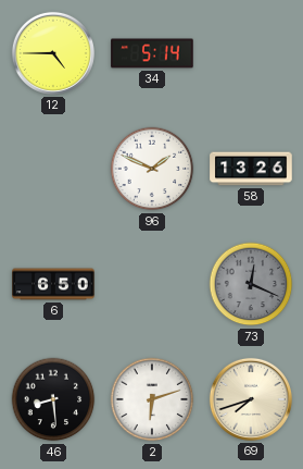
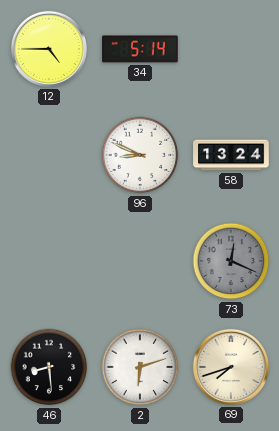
96: 1:49 -> 8:49 (140, 155)
58: 13:26 -> 13:24 (231, 155)
6: 6:50 -> none (53, 284)
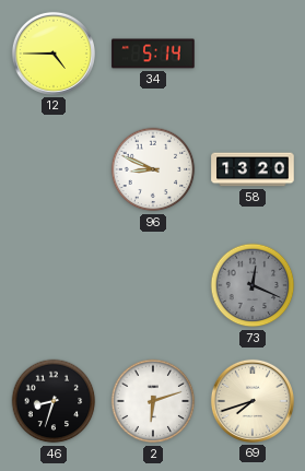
58: 13:24 -> 13:20 (253, 169)
46: 8:29 -> 8:33 (54, 401)
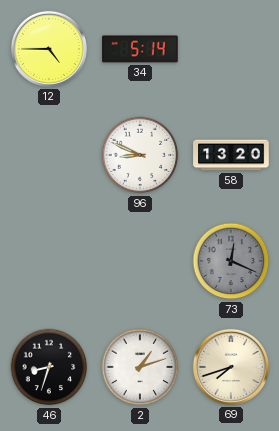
2: 6:12 -> 1:12 (140, 367)
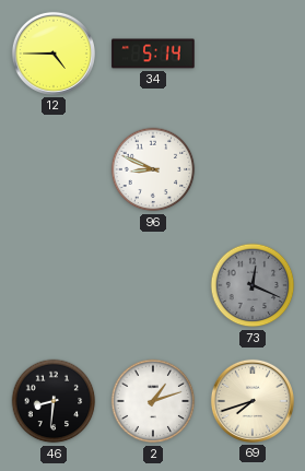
58: 13:20 -> none (231, 155)
46: 8:33 -> 8:31 (54, 401)
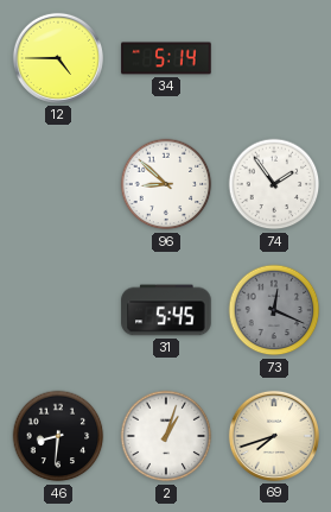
96: 8:49 -> 8:52 (166, 184)
74: none -> 1:54 (274, 184)
31: none -> 5:45 (166, 310)
2: 1:12 -> 1:03 (166, 436)
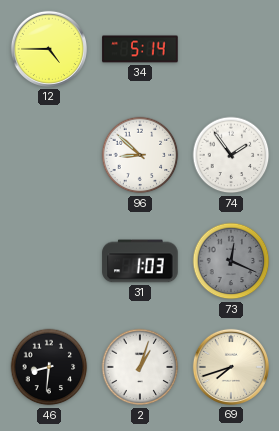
31: 5:45 -> 1:03 (140, 261)
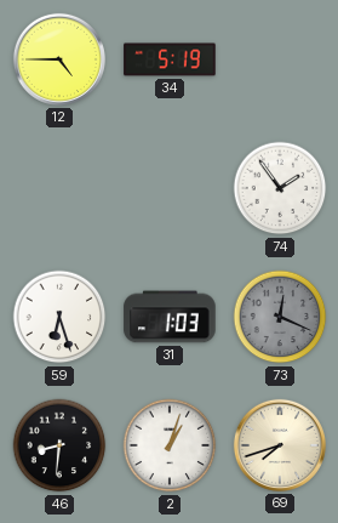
34: 5:14 -> 5:19 (170, 59)
96: 8:52 -> none (140, 155)
59: none -> 6:27 (59, 317)
